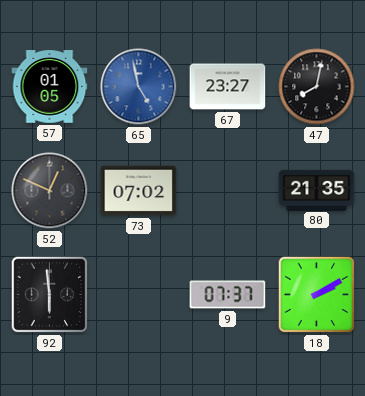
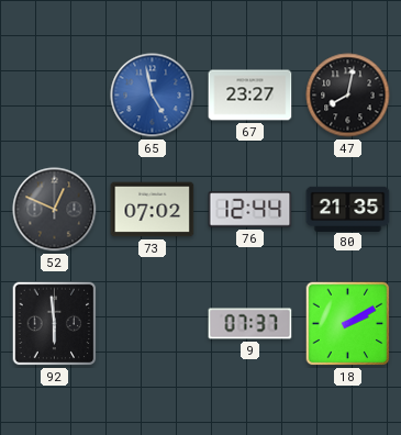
57: 01:05 -> none (50, 87)
76: none -> 12:44 (250, 210)
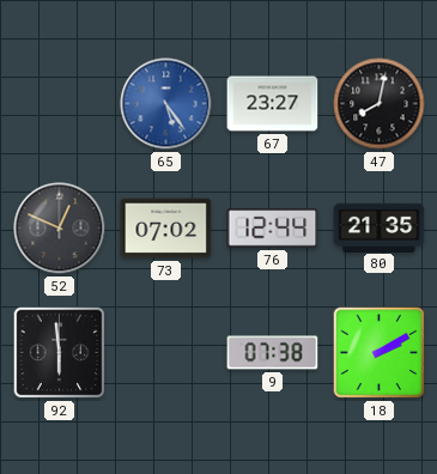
65: 4:58 -> 5:24 (166, 104)
9: 07:37 -> 07:38 (273, 353)
